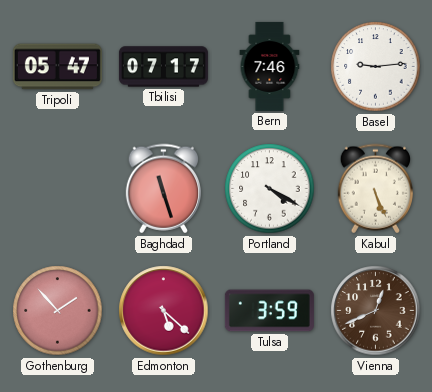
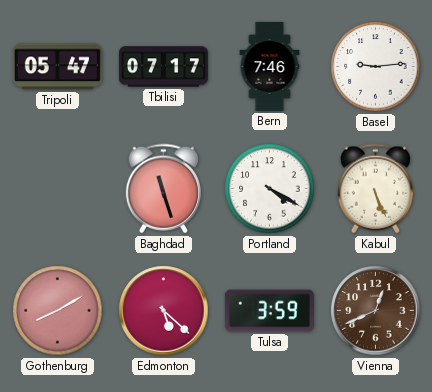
Gothenburg: 1:53 -> 8:10 (58, 311)
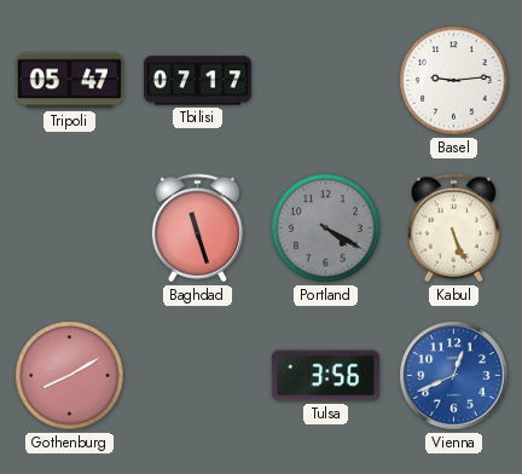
Bern: 7:46 -> none (270, 66)
Portland dial: white -> grey (326, 229)
Edmonton: 5:22 -> none (164, 311)
Tulsa: 3:59 -> 3:56 (325, 376)
Vienna dial: brown -> blue (454, 376)
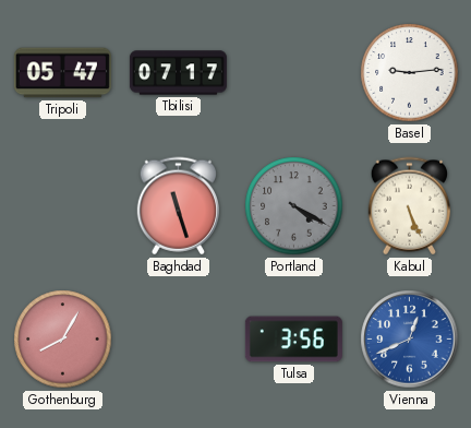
Gothenburg: 8:10 -> 8:05 (63, 340)
